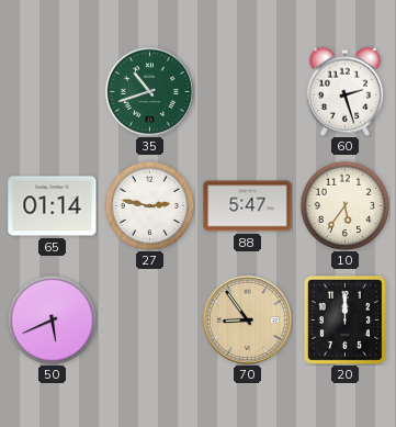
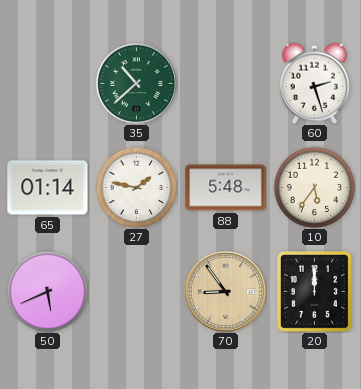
35: 10:42 -> 10:38 (136, 83)
27: 2:47 -> 1:47 (136, 187)
88: 5:47 -> 5:48 (226, 188)
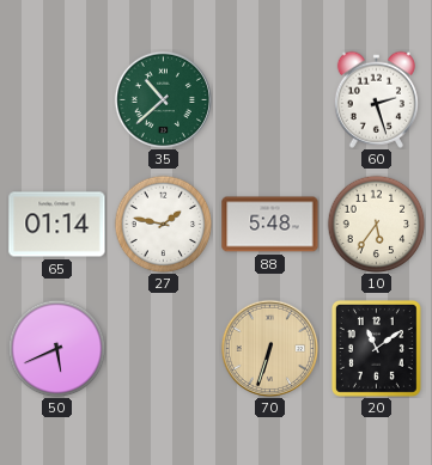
70: 8:54 -> 6:33 (269, 348)
20: 12:00 -> 11:09 (376, 348)
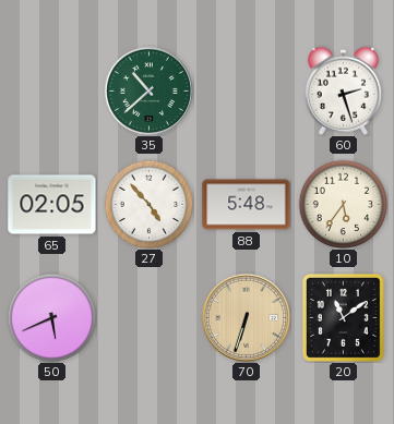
65: 01:14 -> 02:05 (52, 205)
27: 1:47 -> 4:53 (148, 204)
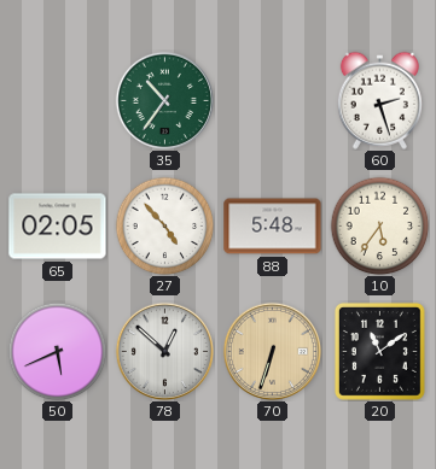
35: 10:38 -> 10:36 (164, 100)
78: none -> 12:52 (164, 351)
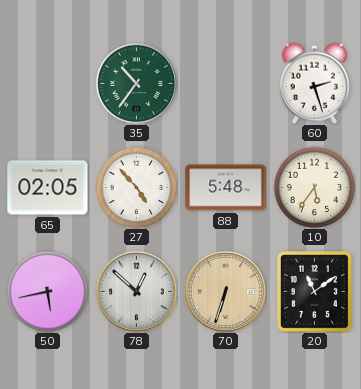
50: 5:41 -> 5:43 (47, 291)
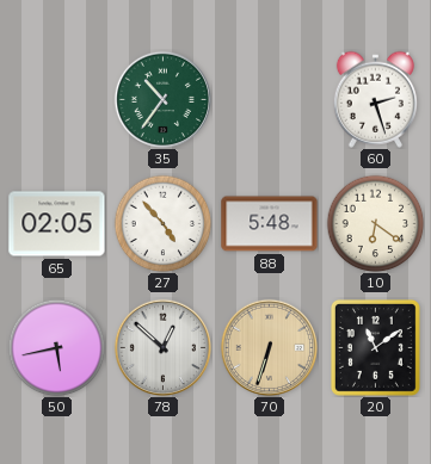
10: 5:36 -> 6:21 (375, 223)
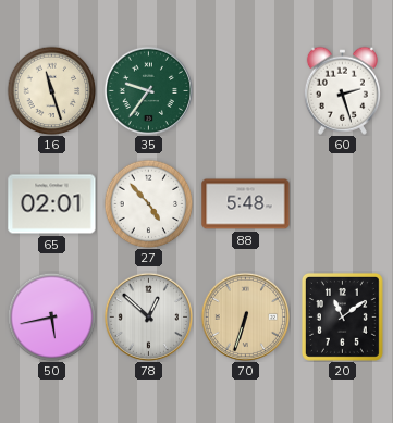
16: none -> 11:27 (51, 90)
35: 10:36 -> 9:36 (148, 90)
65: 02:05 -> 02:01 (52, 204)
10: 6:21 -> none (375, 223)
